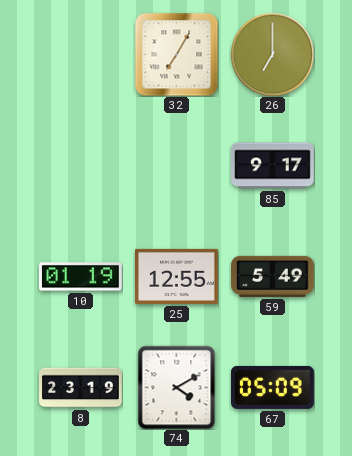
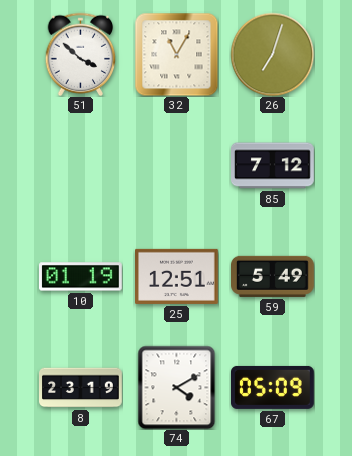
51: none -> 3:52 (81, 54)
32: 7:05 -> 11:05 (176, 54)
26: 7:00 -> 7:03 (272, 54)
85: 9:17 -> 7:12 (273, 166)
25: 12:55 -> 12:51 (177, 276)
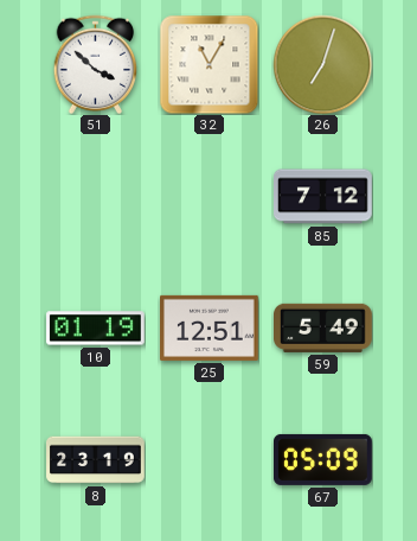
74: 4:10 -> none (177, 387)
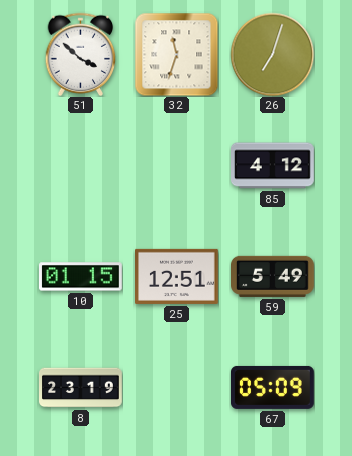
32: 11:05 -> 11:33 (176, 54)
85: 7:12 -> 4:12 (273, 166)
10: 01:19 -> 01:15 (81, 277)
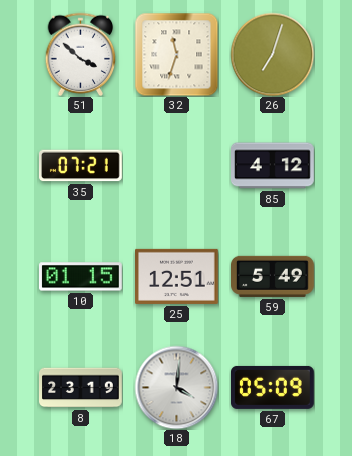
35: none -> 07:21 (81, 166)
18: none -> 4:01 (176, 387)
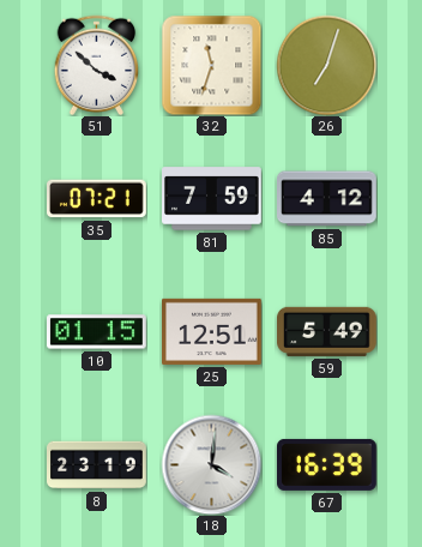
81: none -> 7:59 (212, 199)
67: 05:09 -> 16:39 (327, 464)
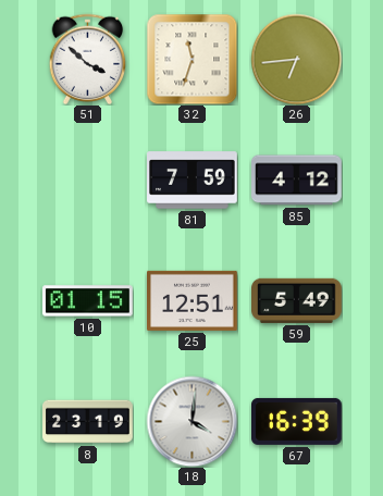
26: 7:03 -> 6:44 (296, 59)
35: 07:21 -> none (97, 199)
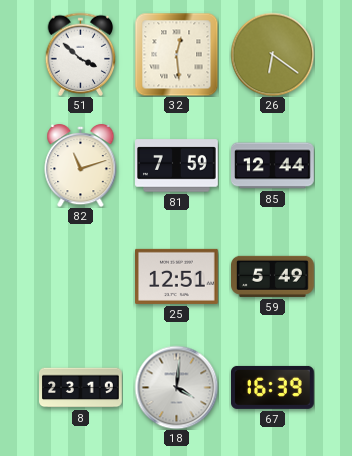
32: 11:33 -> 12:29 (176, 54)
26: 6:44 -> 6:21 (272, 54)
82: none -> 11:12 (81, 165)
85: 4:12 -> 12:44 (273, 166)
10: 01:15 -> none (88, 301)
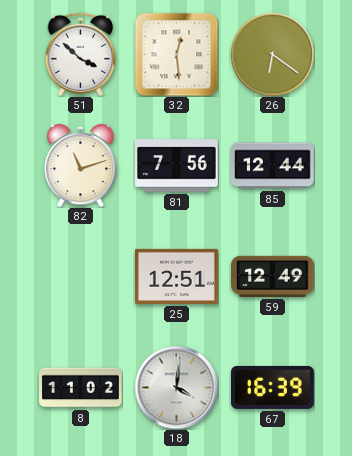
81: 7:59 -> 7:56 (177, 166)
59: 5:49 -> 12:49 (273, 276)
8: 23:19 -> 11:02 (81, 388)
